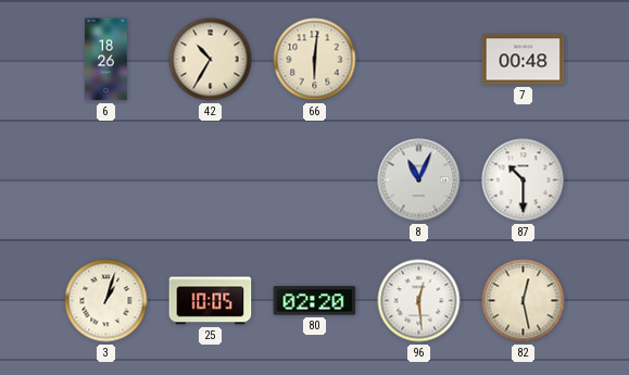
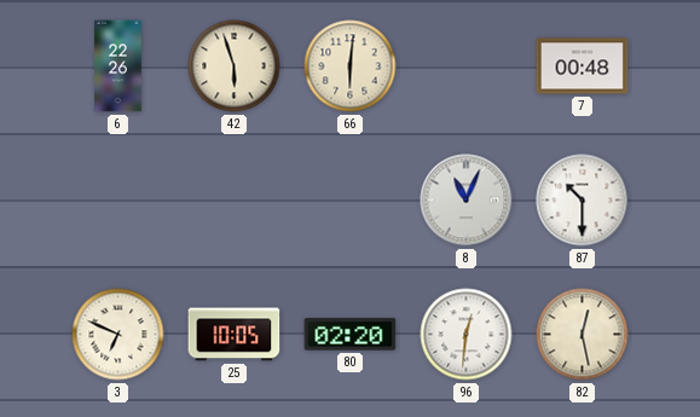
6: 18:26 -> 22:26 (118, 66)
42: 10:35 -> 5:57 (235, 66)
3: 1:03 -> 6:49 (118, 335)
96: 12:29 -> 12:31 (467, 335)
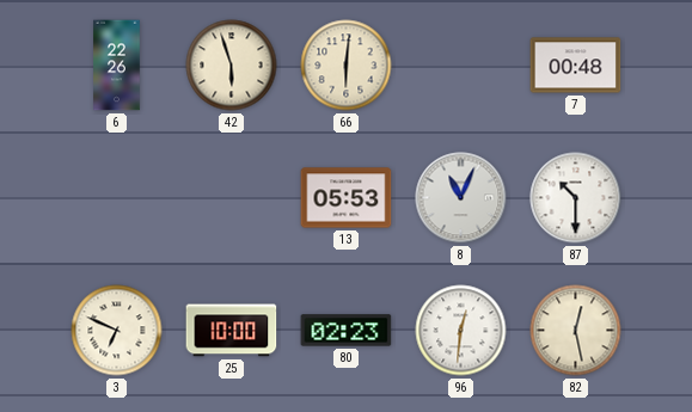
13: none -> 05:53 (347, 198)
25: 10:05 -> 10:00 (232, 331)
80: 02:20 -> 02:23 (347, 331)
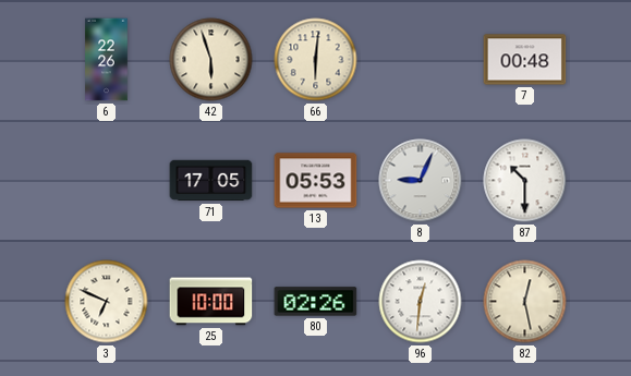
71: none -> 17:05 (211, 181)
8: 11:04 -> 9:04 (421, 181)
80: 02:23 -> 02:26 (316, 302)
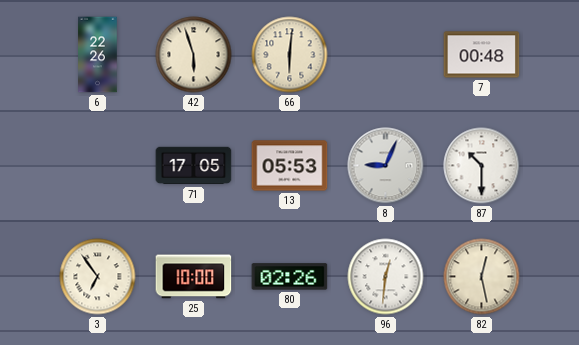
3: 6:49 -> 6:54 (98, 277)
